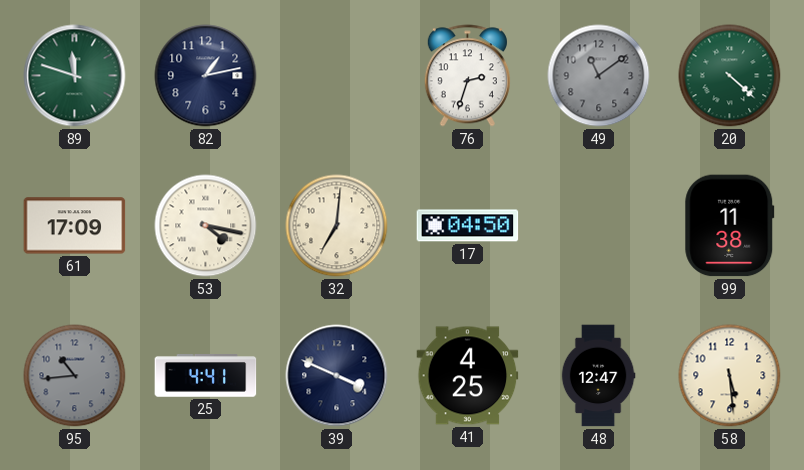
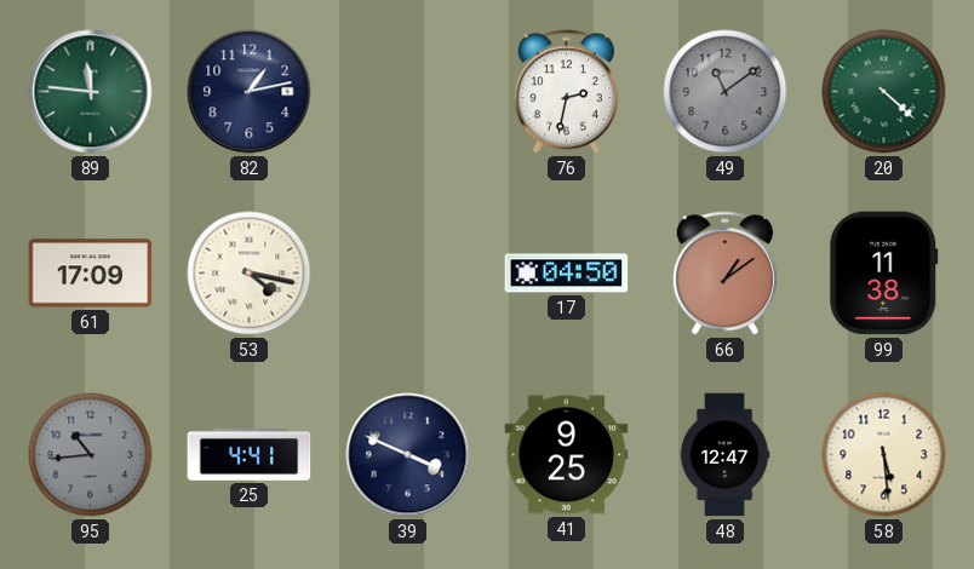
89: 11:48 -> 11:46 (91, 92)
76: 2:33 -> 2:32 (566, 92)
32: 7:01 -> none (337, 226)
66: none -> 1:09 (724, 274)
41: 4:25 -> 9:25 (567, 455)
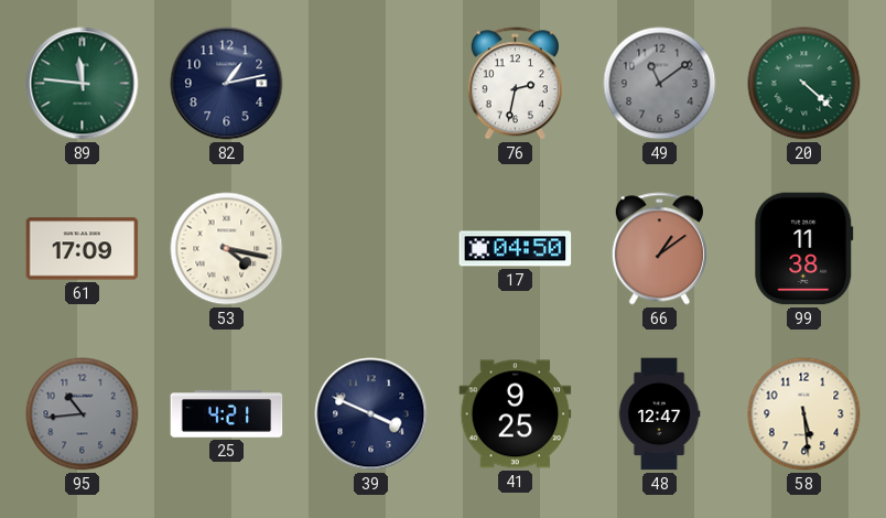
25: 4:41 -> 4:21 (227, 414)
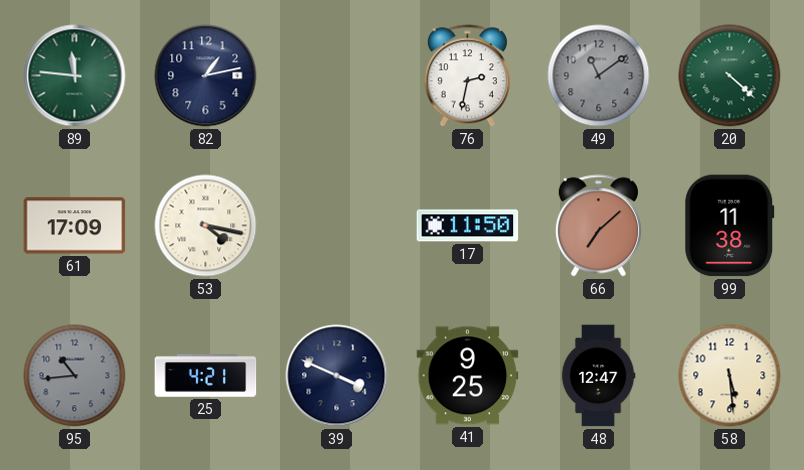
17: 04:50 -> 11:50 (468, 226)
66: 1:09 -> 7:08 (598, 226)
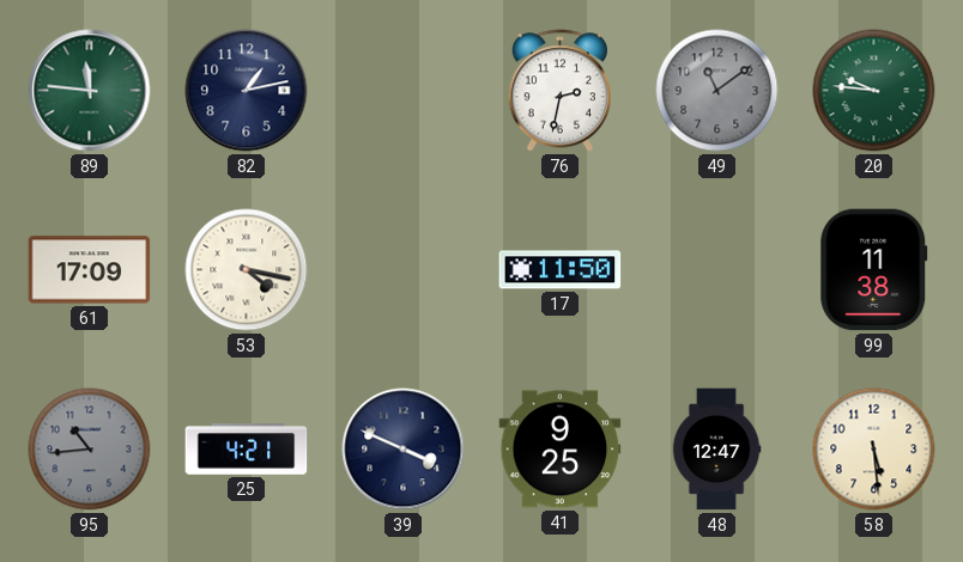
20: 4:22 -> 9:46 (874, 91)
66: 7:08 -> none (598, 226)
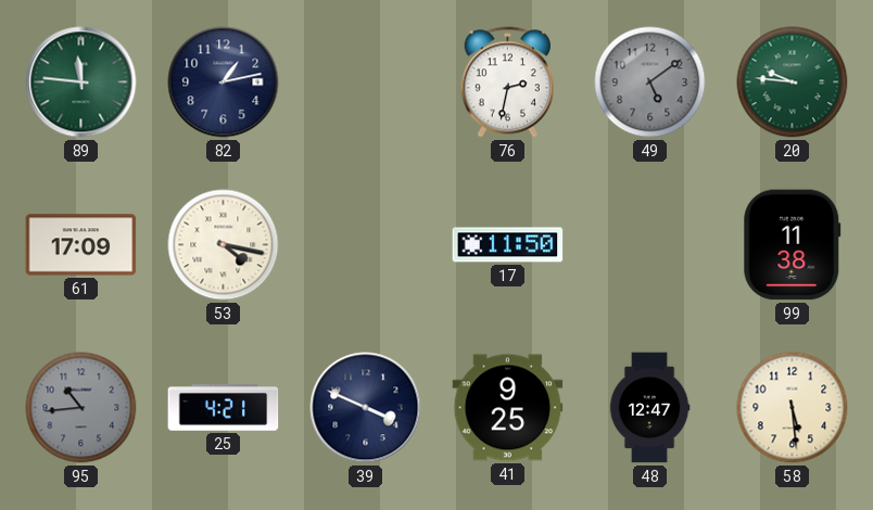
49: 11:09 -> 5:09 (650, 82)
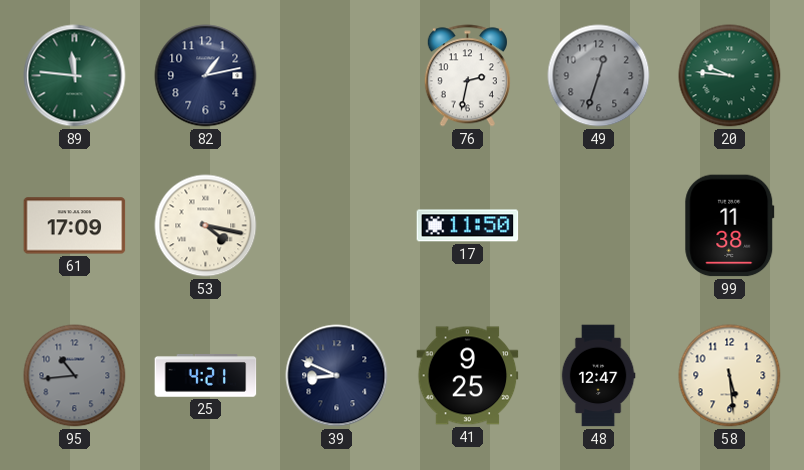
49: 5:09 -> 12:33 (599, 76)
39: 3:49 -> 8:49 (337, 376)
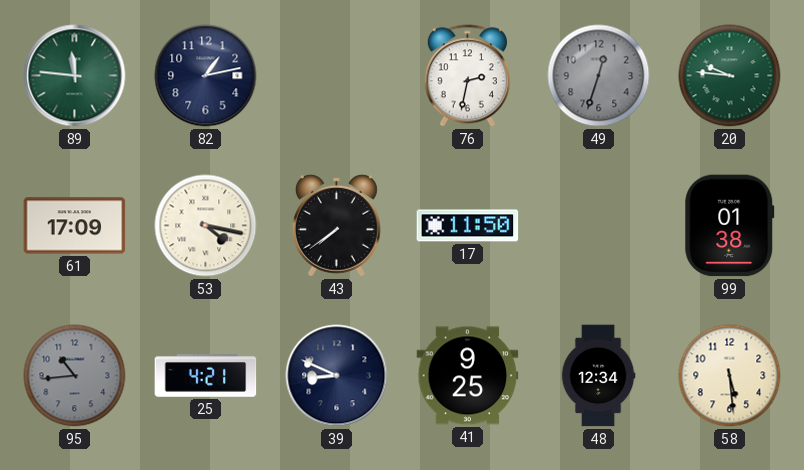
43: none -> 7:39 (336, 225)
99: 11:38 -> 01:38 (730, 226)
48: 12:47 -> 12:34 (598, 376)
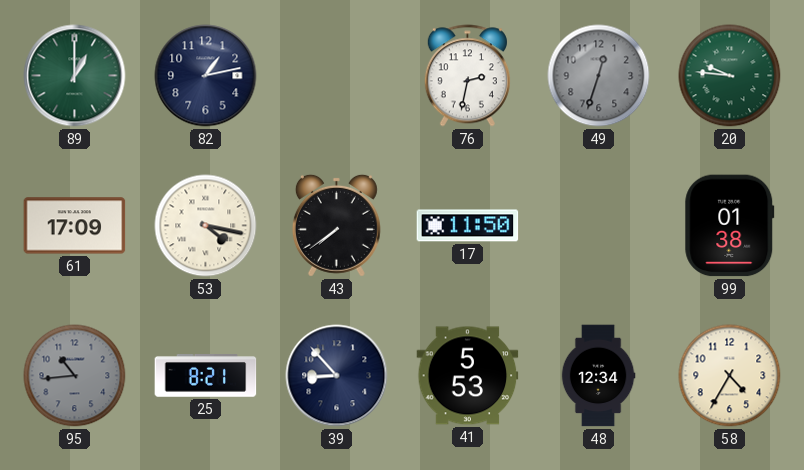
89: 11:46 -> 1:00 (75, 76)
25: 4:21 -> 8:21 (206, 376)
39: 8:49 -> 8:53 (337, 376)
41: 9:25 -> 5:53 (468, 376)
58: 5:29 -> 4:35 (730, 376)
